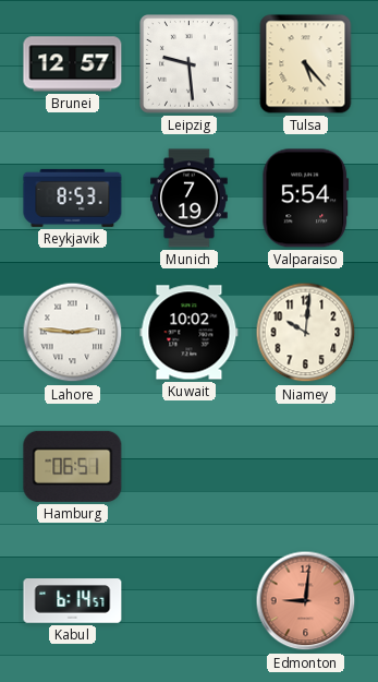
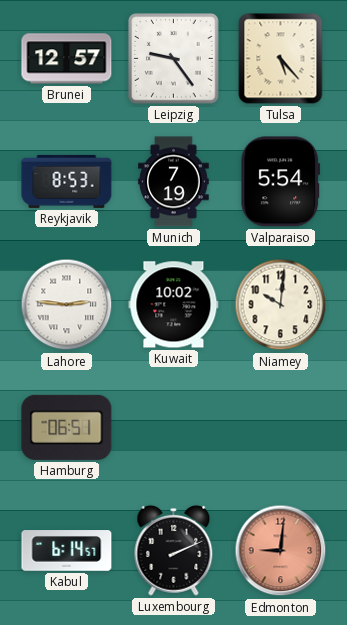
Leipzig: 9:29 -> 9:24 (174, 59)
Luxembourg: none -> 2:11 (174, 550)
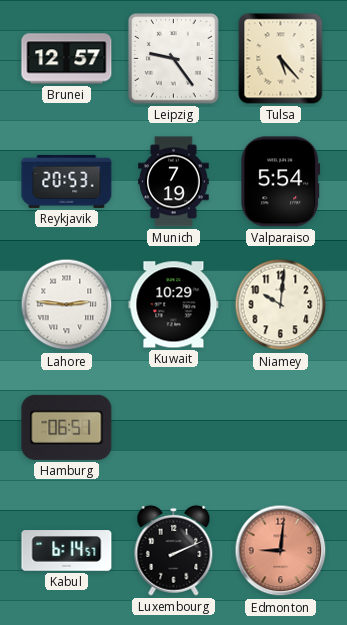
Reykjavik: 8:53 -> 20:53 (67, 181)
Kuwait: 10:02 -> 10:29 (174, 305)
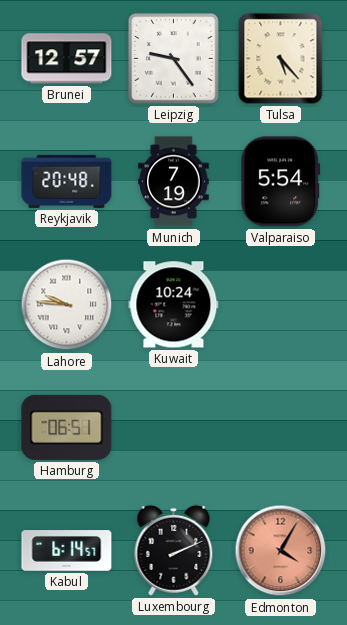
Reykjavik: 20:53 -> 20:48 (67, 181)
Lahore: 2:46 -> 9:46 (67, 305)
Kuwait: 10:29 -> 10:24 (174, 305)
Niamey: 10:01 -> none (281, 305)
Edmonton: 9:01 -> 4:05 (281, 551)
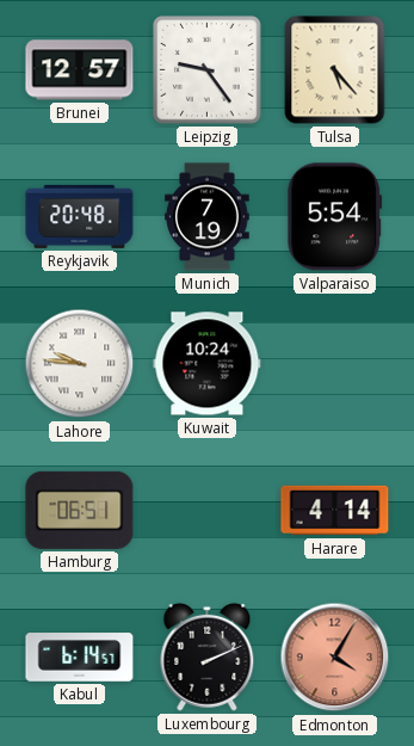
Harare: none -> 4:14 (335, 511)
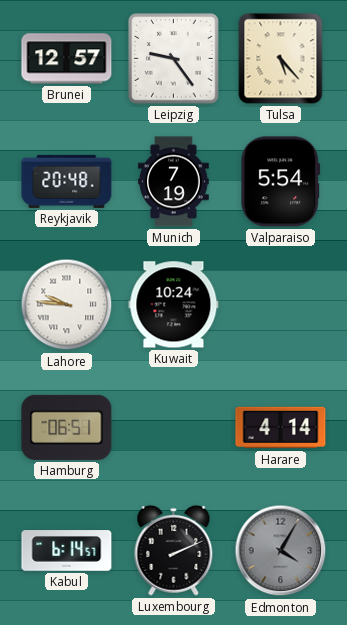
Edmonton dial: salmon -> grey (281, 551)
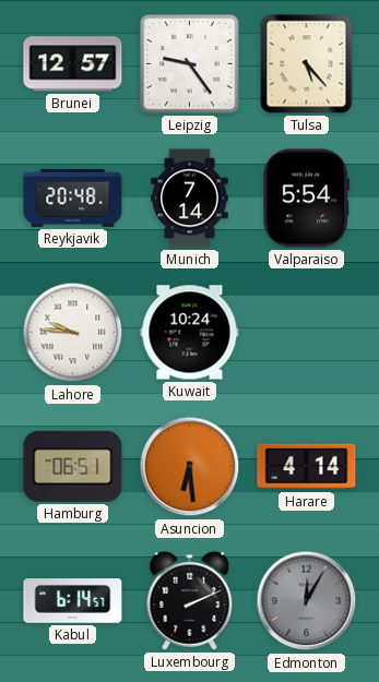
Munich: 7:19 -> 7:14 (190, 199)
Asuncion: none -> 6:29 (190, 467)
Edmonton: 4:05 -> 12:05 (307, 601)
